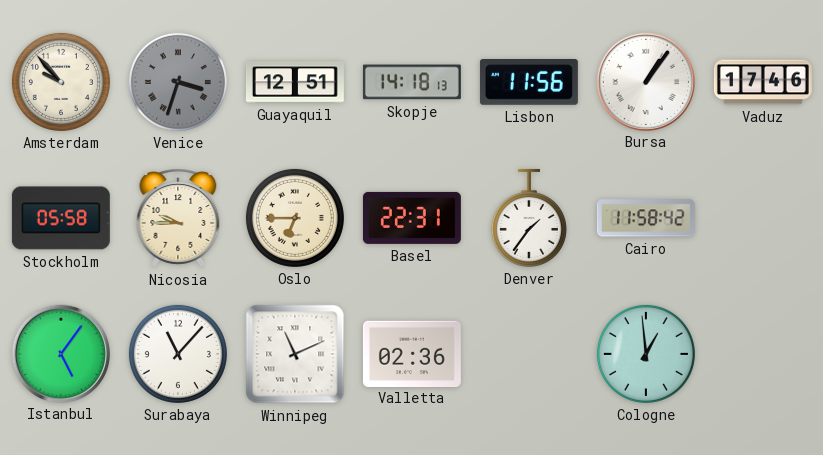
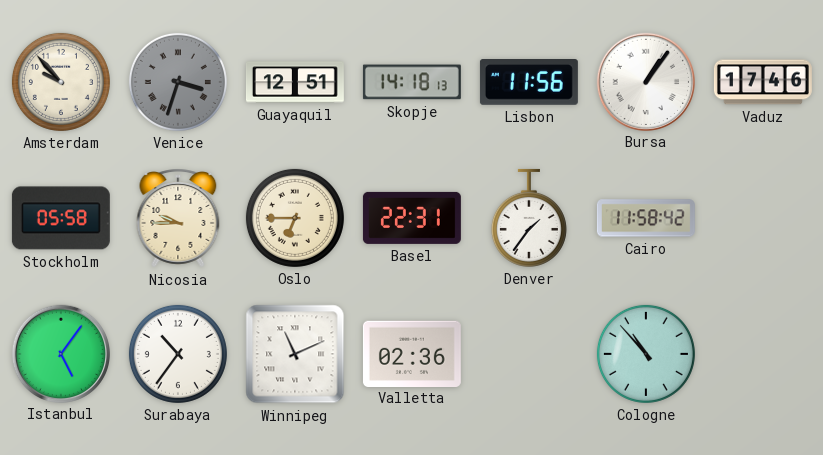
Surabaya: 11:07 -> 10:36 (178, 354)
Cologne: 12:59 -> 10:53 (646, 354)
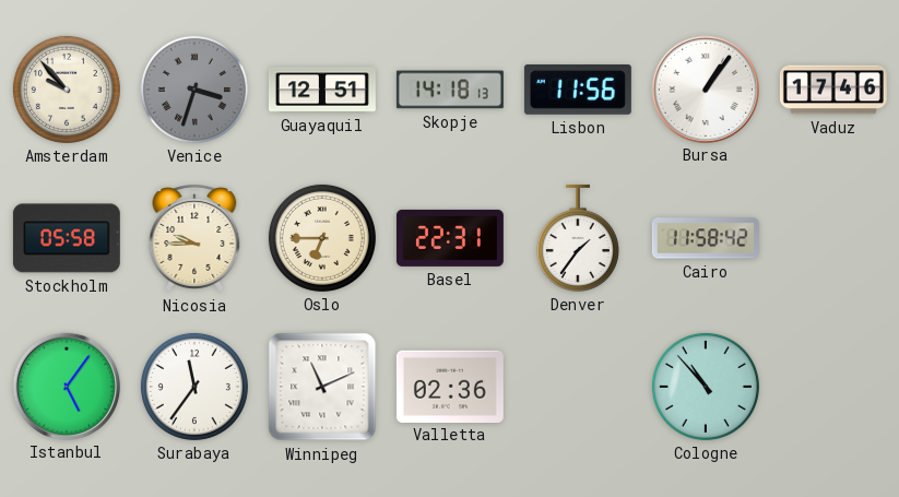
Surabaya: 10:36 -> 11:36 (194, 387)
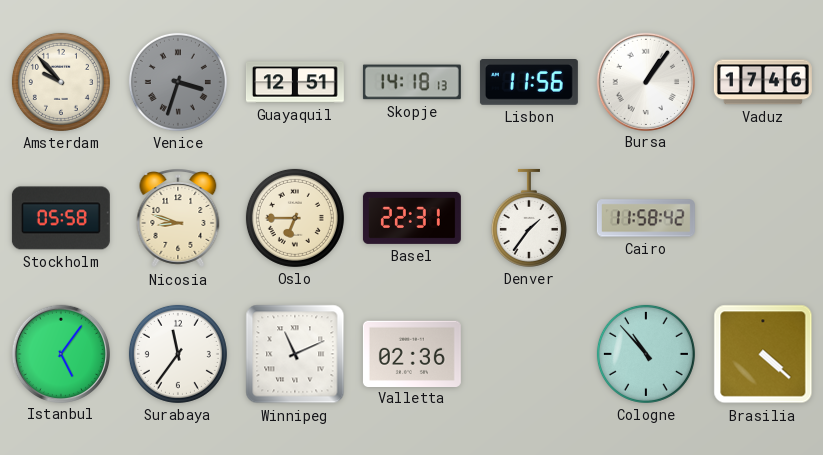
Nicosia: 9:45 -> 8:48 (178, 218)
Brasilia: none -> 4:22 (763, 354)
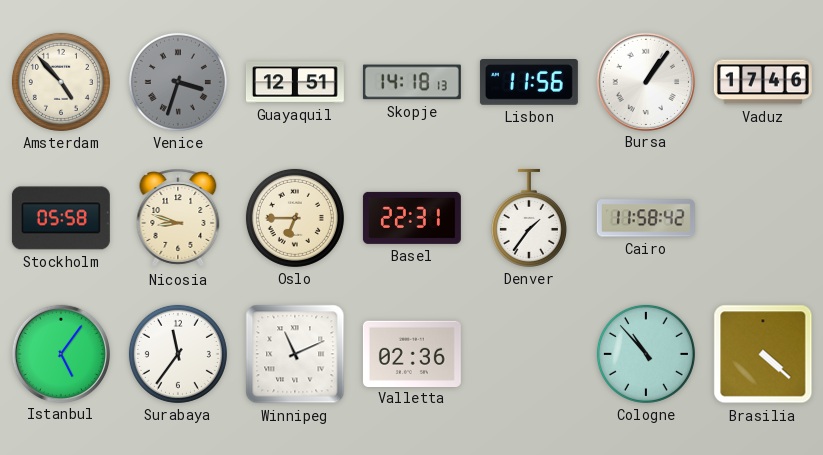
Amsterdam: 9:53 -> 4:53 (61, 82)
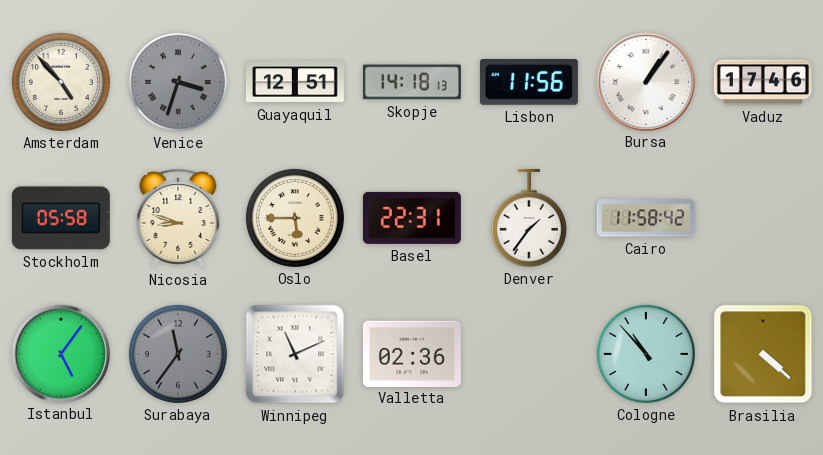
Oslo: 6:45 -> 5:45 (295, 218)
Surabaya dial: white -> grey (178, 354)
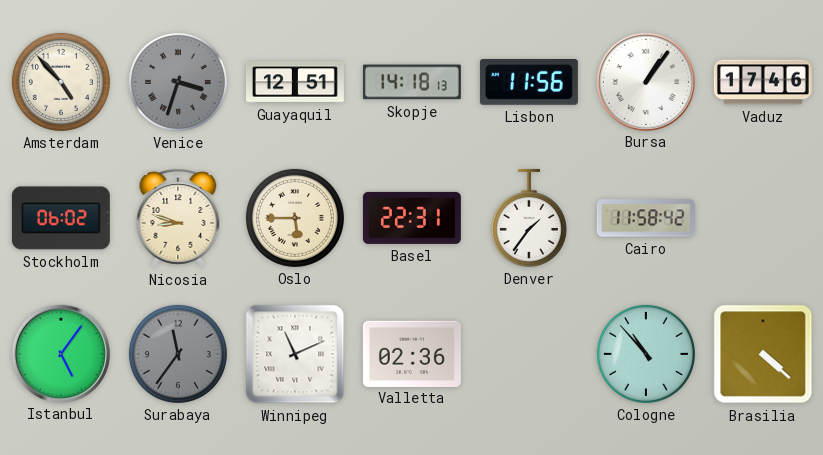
Stockholm: 05:58 -> 06:02 (61, 218)
